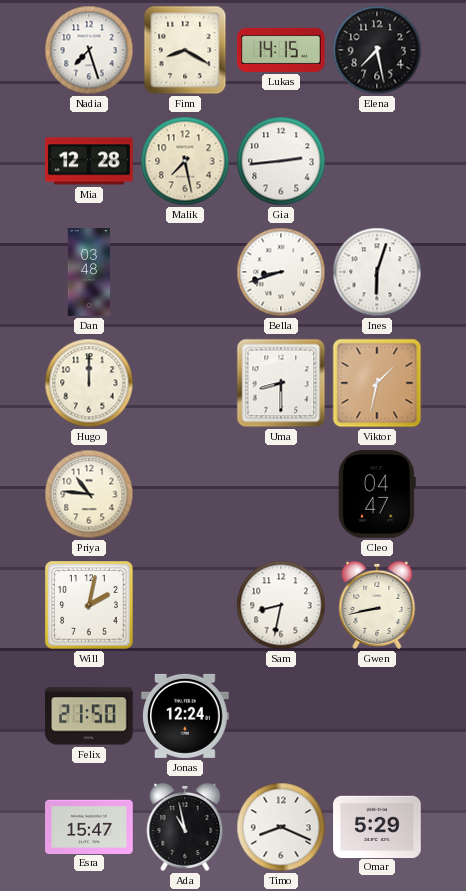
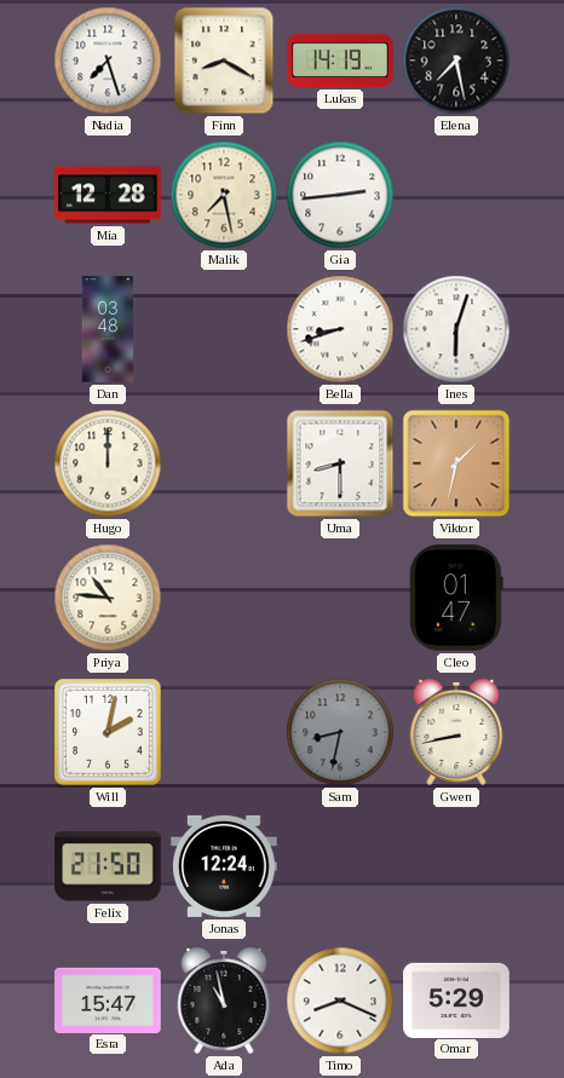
Lukas: 14:15 -> 14:19 (340, 60)
Cleo: 04:47 -> 01:47 (456, 598)
Sam dial: white -> grey (340, 732)
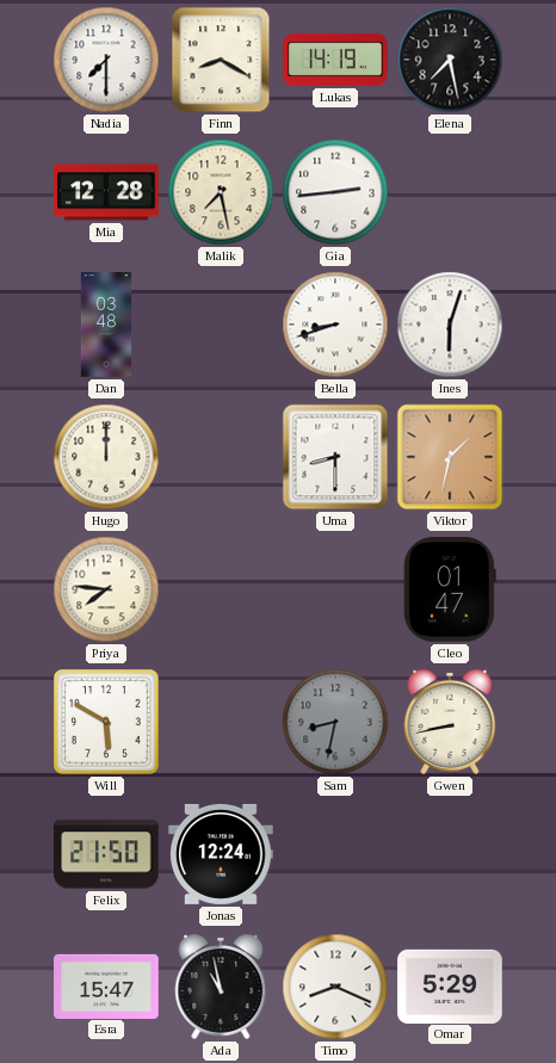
Nadia: 7:27 -> 7:30 (106, 60)
Priya: 10:46 -> 7:46 (106, 589)
Will: 2:02 -> 5:50 (106, 722)
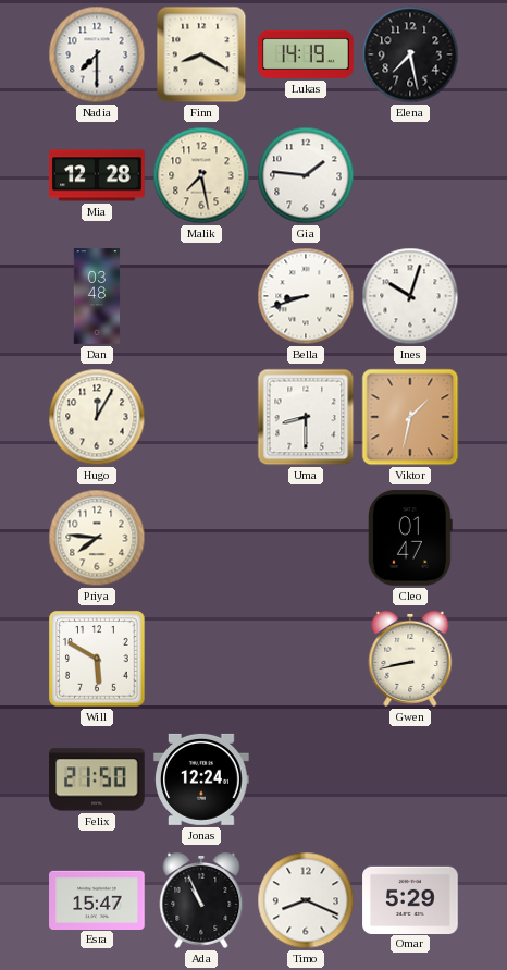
Gia: 2:44 -> 1:46 (306, 175)
Ines: 6:03 -> 10:03 (410, 296)
Hugo: 12:00 -> 12:05 (97, 417)
Sam: 8:32 -> none (335, 722)
Ada: 10:58 -> 10:56 (201, 900)
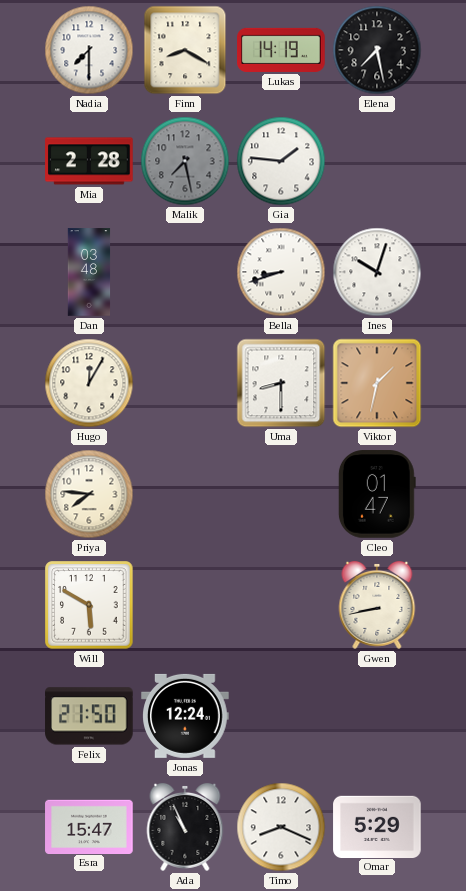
Mia: 12:28 -> 2:28 (89, 161)
Malik dial: cream -> grey (185, 161)
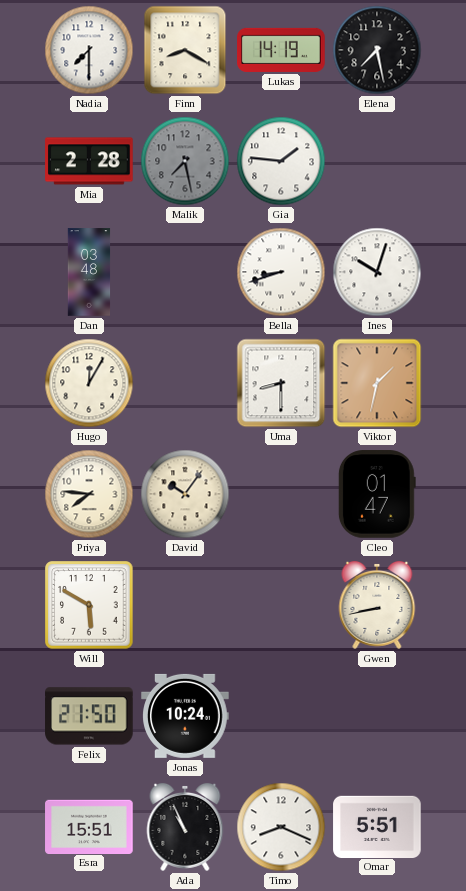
David: none -> 10:06 (185, 494)
Jonas: 12:24 -> 10:24 (185, 716)
Esra: 15:47 -> 15:51 (89, 826)
Omar: 5:29 -> 5:51 (377, 826)
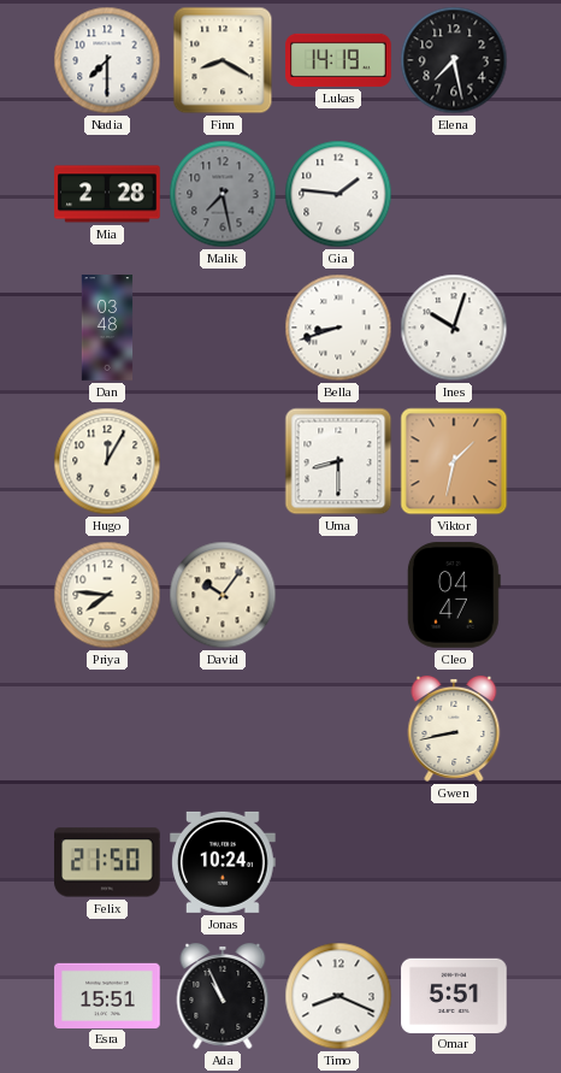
Cleo: 01:47 -> 04:47 (454, 595)
Will: 5:50 -> none (89, 605)
